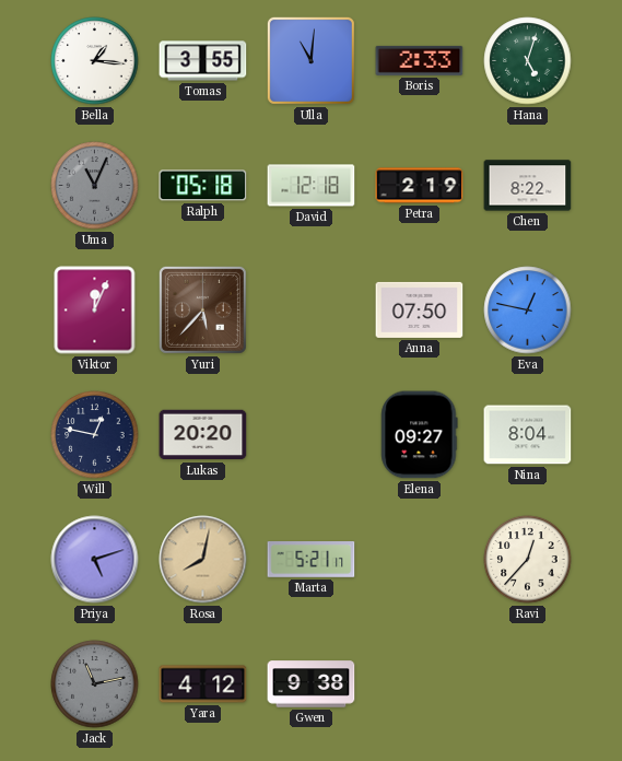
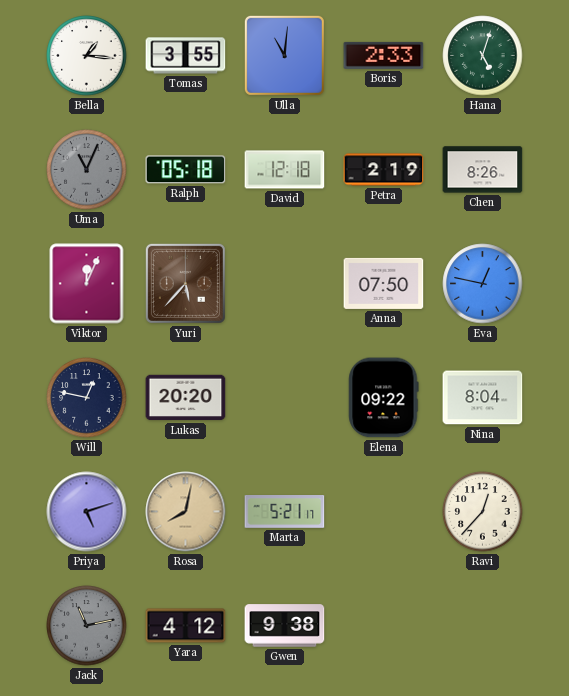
Chen: 8:22 -> 8:26 (483, 170)
Elena: 09:27 -> 09:22 (384, 398)
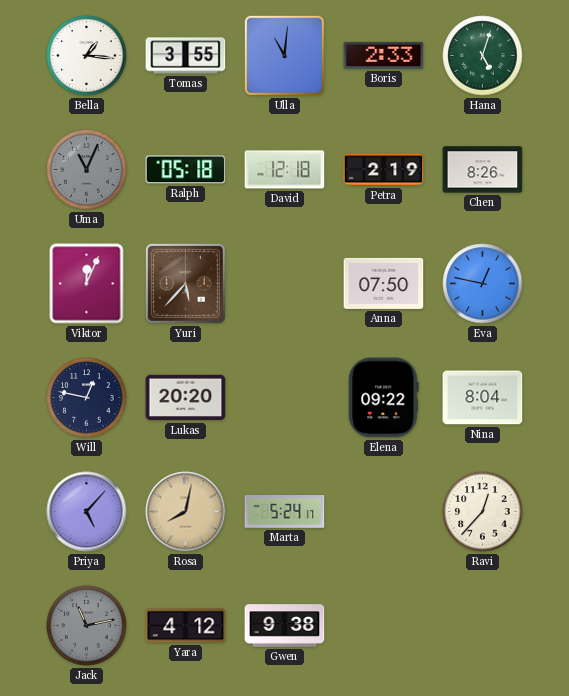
Priya: 5:12 -> 5:07 (87, 512)
Marta: 5:21 -> 5:24 (285, 512)
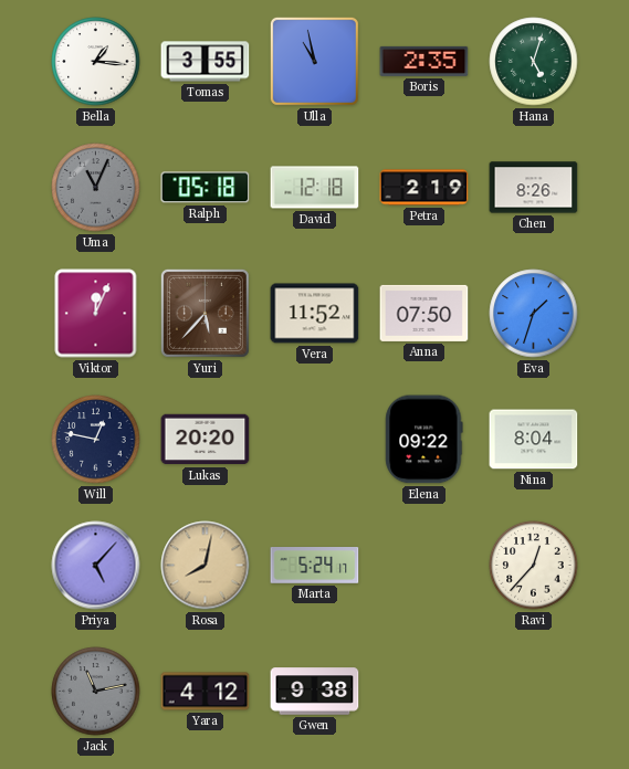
Ulla: 11:01 -> 10:58 (314, 61)
Boris: 2:33 -> 2:35 (424, 61)
Vera: none -> 11:52 (315, 314)
Eva: 12:47 -> 1:33 (534, 314)
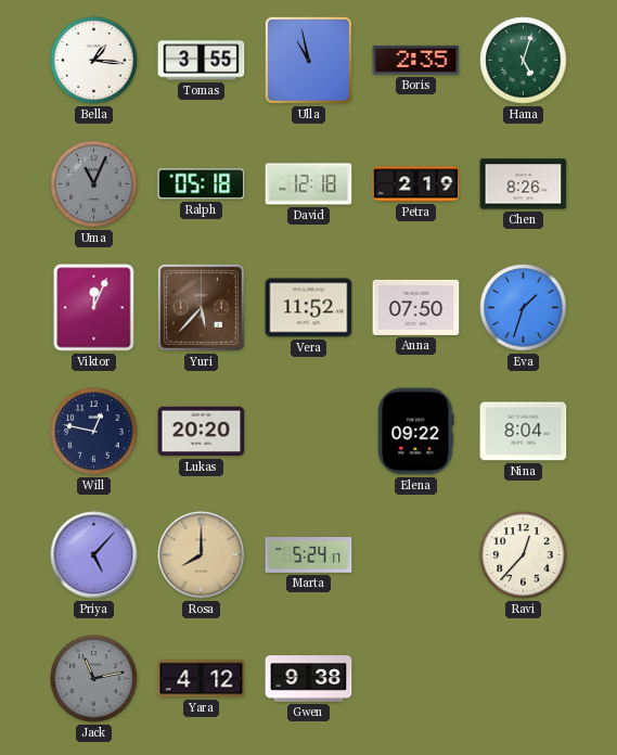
Rosa: 8:02 -> 8:00 (202, 555)
